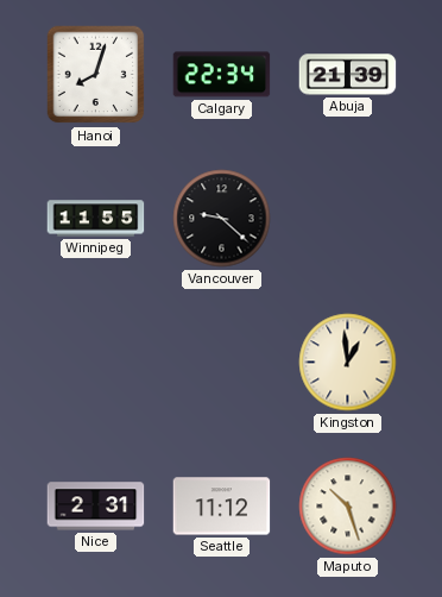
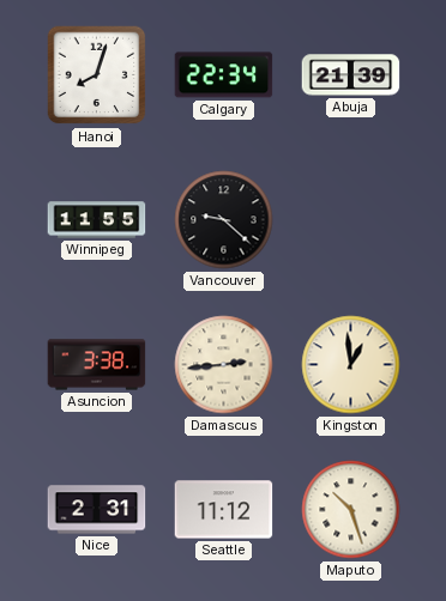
Asuncion: none -> 3:38 (97, 365)
Damascus: none -> 2:44 (224, 365)
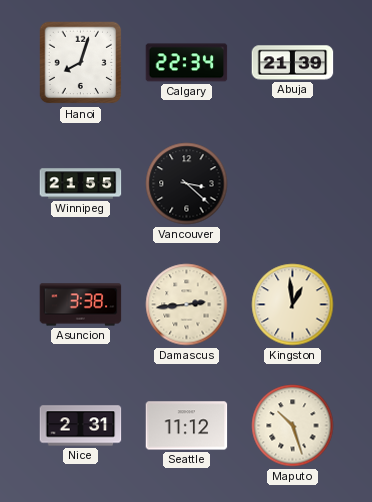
Winnipeg: 11:55 -> 21:55 (81, 184)
Vancouver: 9:22 -> 3:22 (187, 184)
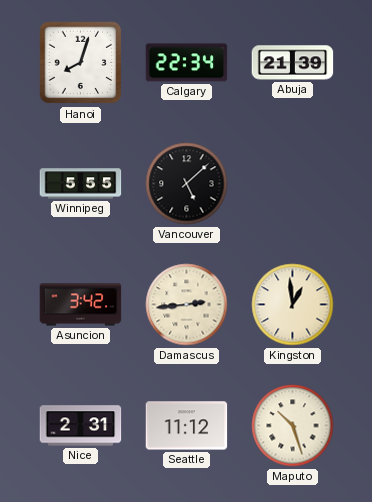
Winnipeg: 21:55 -> 5:55 (81, 184)
Vancouver: 3:22 -> 5:08 (187, 184)
Asuncion: 3:38 -> 3:42 (81, 305)
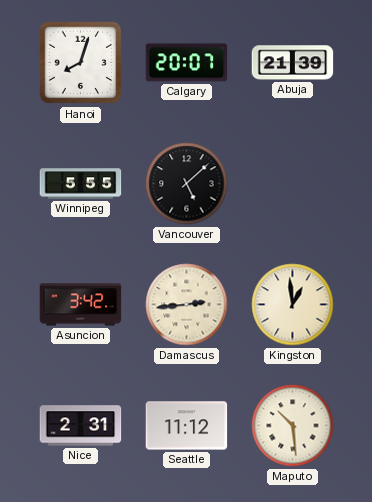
Calgary: 22:34 -> 20:07 (187, 63)
Maputo: 10:27 -> 10:29 (293, 426)
